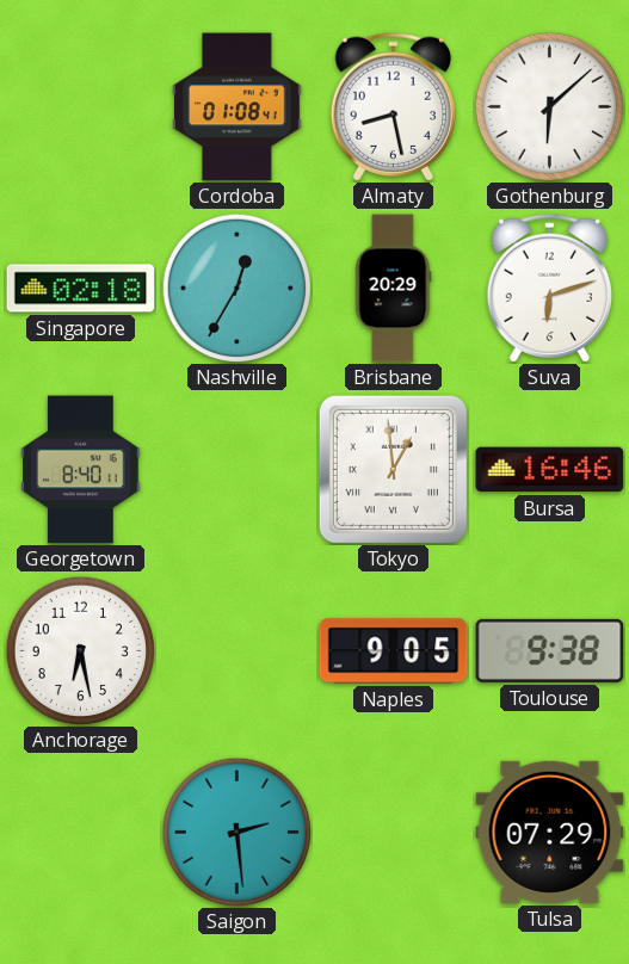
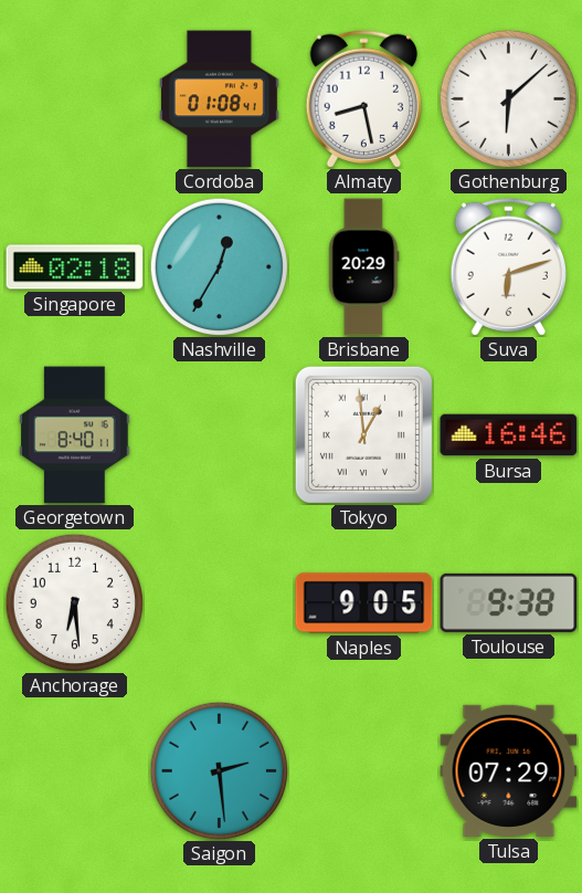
Anchorage: 6:28 -> 6:29 (74, 602)
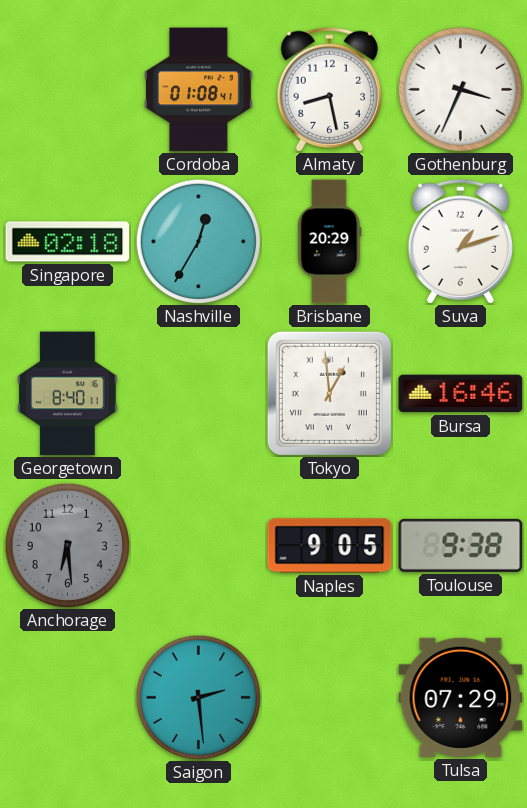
Gothenburg: 6:08 -> 3:34 (460, 89)
Suva: 6:12 -> 1:12 (460, 241)
Anchorage dial: white -> grey (67, 545)
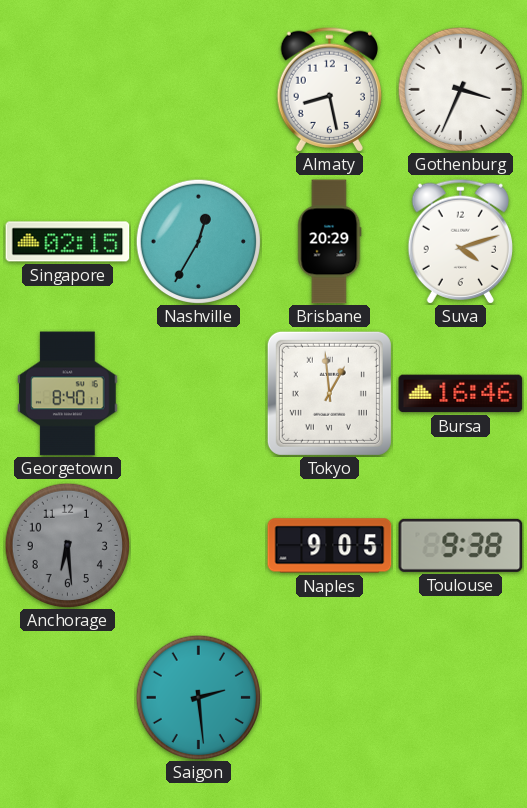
Cordoba: 01:08 -> none (199, 90)
Singapore: 02:18 -> 02:15 (68, 242)
Suva: 1:12 -> 4:12 (460, 241)
Tulsa: 07:29 -> none (461, 697)
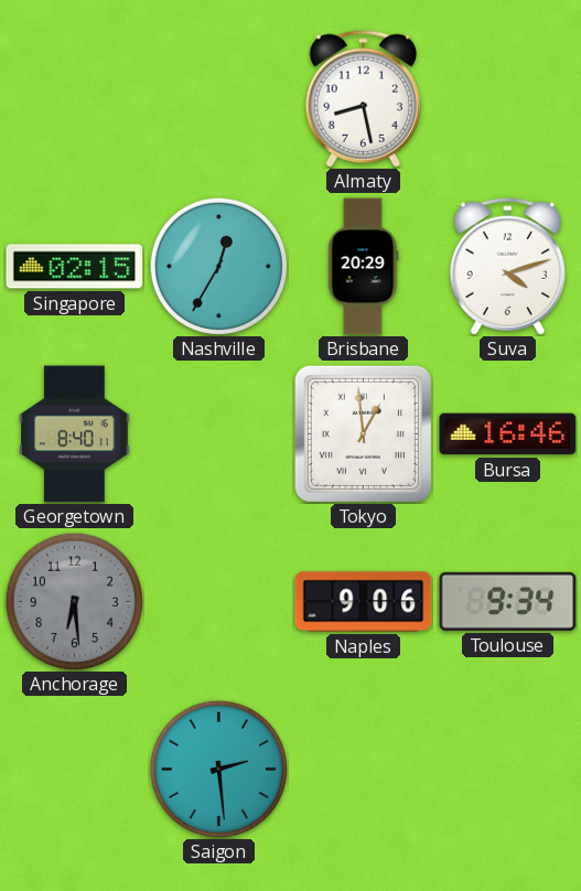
Gothenburg: 3:34 -> none (460, 89)
Naples: 9:05 -> 9:06 (364, 602)
Toulouse: 9:38 -> 9:34 (508, 601)
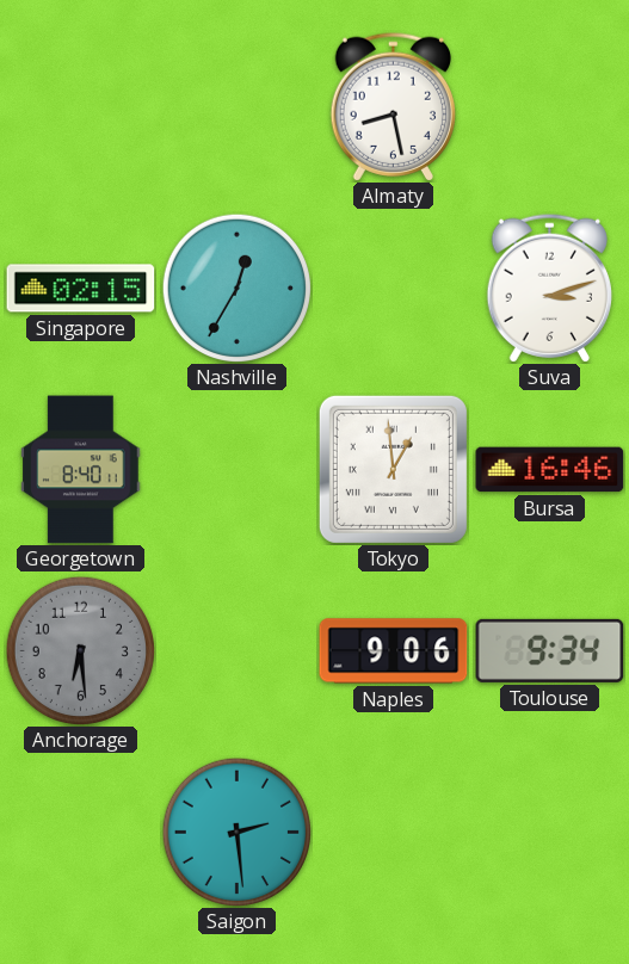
Brisbane: 20:29 -> none (364, 267)
Suva: 4:12 -> 3:12 (549, 288)
